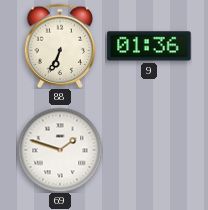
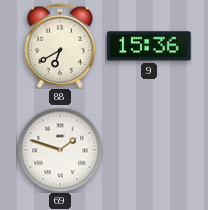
88: 6:34 -> 6:40 (60, 45)
9: 01:36 -> 15:36 (149, 46)
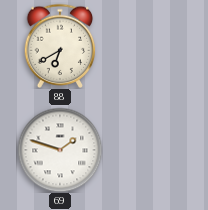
9: 15:36 -> none (149, 46)
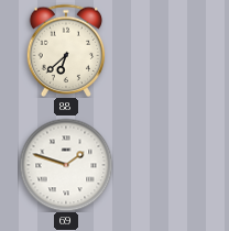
88: 6:40 -> 6:38 (66, 50)
